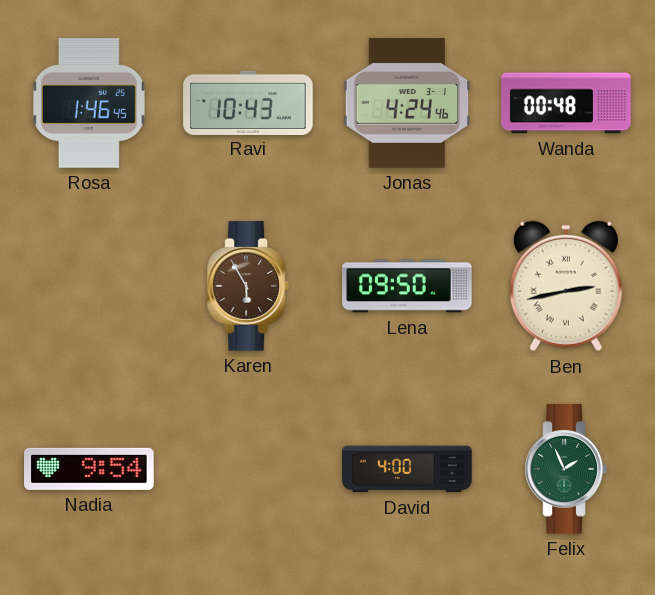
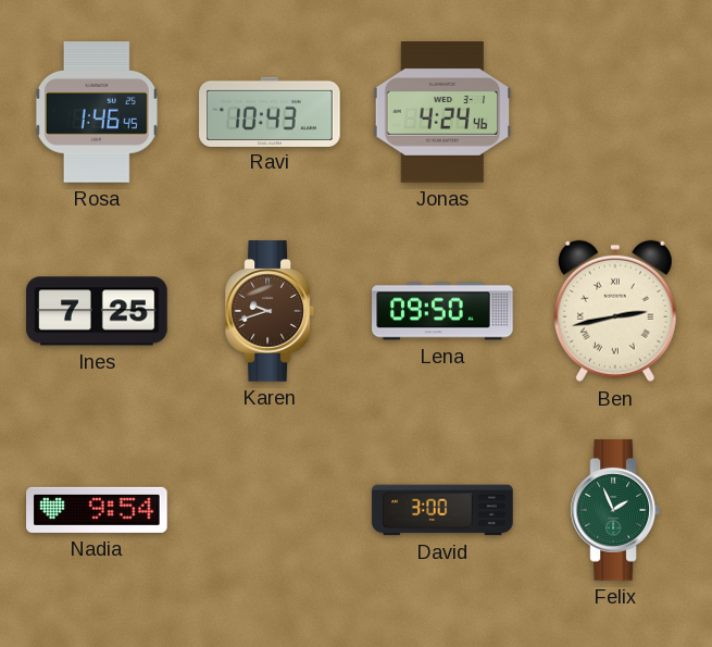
Wanda: 00:48 -> none (566, 103)
Ines: none -> 7:25 (97, 311)
Karen: 5:55 -> 9:42 (268, 311)
David: 4:00 -> 3:00 (442, 510)
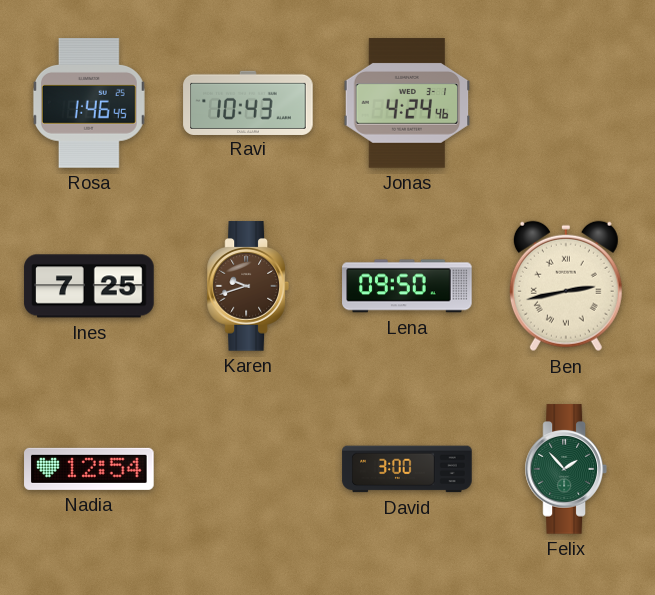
Nadia: 9:54 -> 12:54 (89, 469)
Felix: 1:56 -> 1:53 (565, 469)
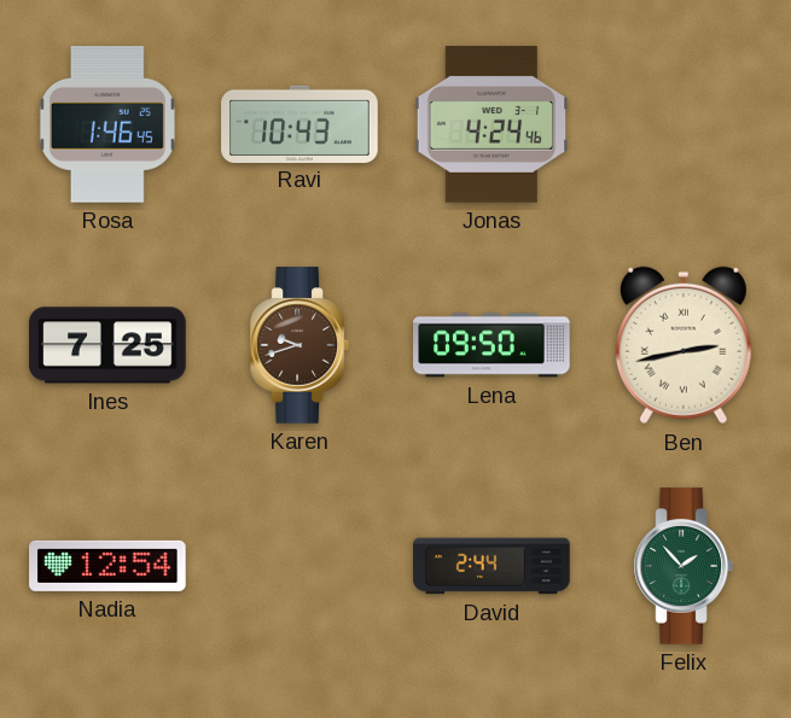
David: 3:00 -> 2:44 (492, 566)
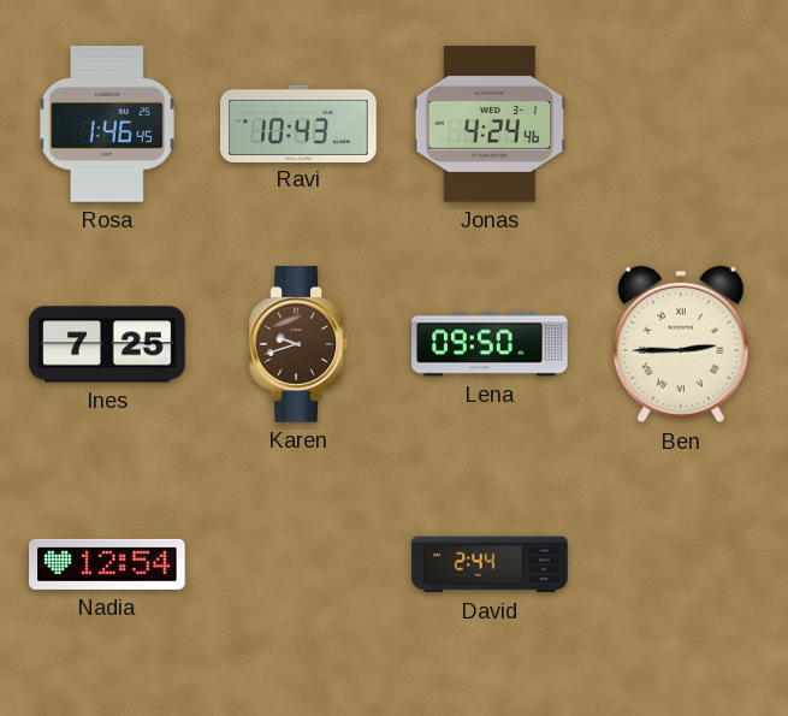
Ben: 2:43 -> 2:45 (681, 344)
Felix: 1:53 -> none (682, 566)
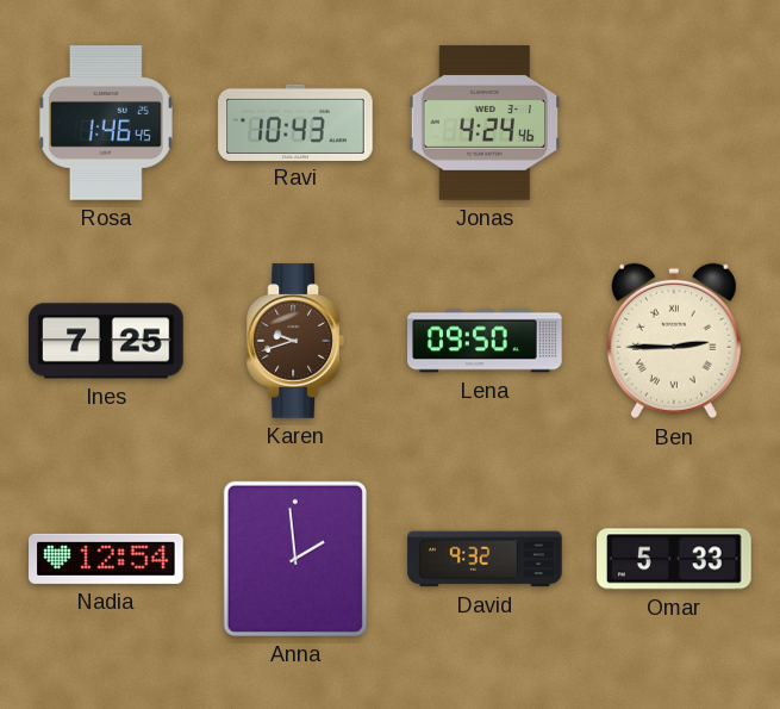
Anna: none -> 1:59 (295, 559)
David: 2:44 -> 9:32 (485, 559)
Omar: none -> 5:33 (674, 559)
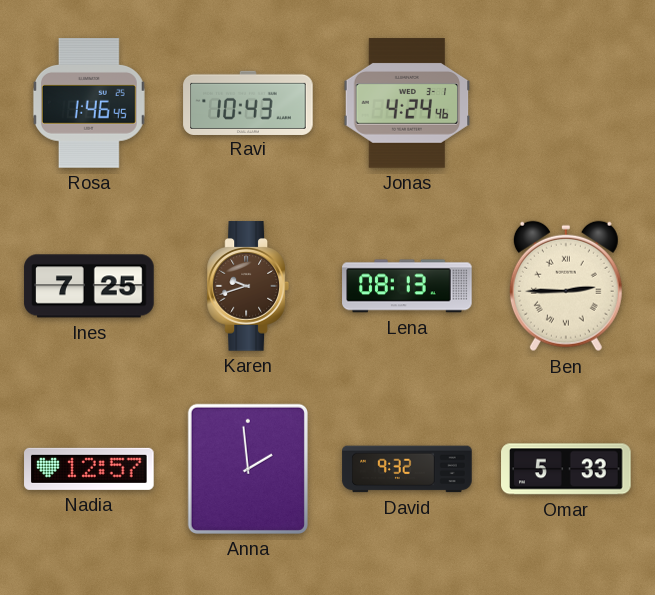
Lena: 09:50 -> 08:13 (407, 286)
Nadia: 12:54 -> 12:57 (89, 469)
